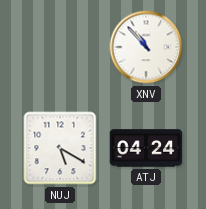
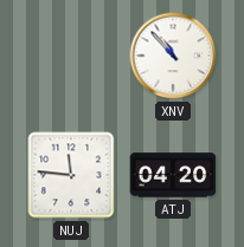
NUJ: 5:20 -> 11:46 (71, 175)
ATJ: 04:24 -> 04:20 (173, 175)
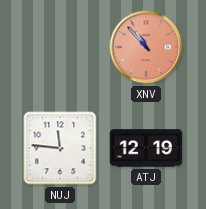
XNV dial: white -> salmon (146, 47)
ATJ: 04:20 -> 12:19 (146, 148)
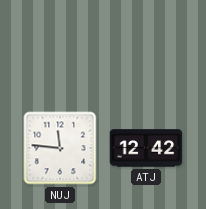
XNV: 10:53 -> none (146, 47)
ATJ: 12:19 -> 12:42 (146, 148)
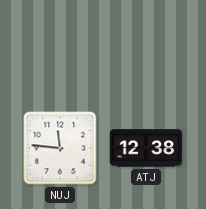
ATJ: 12:42 -> 12:38 (146, 148)
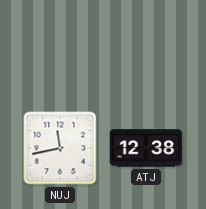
NUJ: 11:46 -> 11:43 (60, 148)
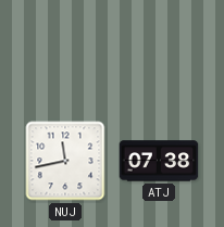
ATJ: 12:38 -> 07:38 (159, 161)
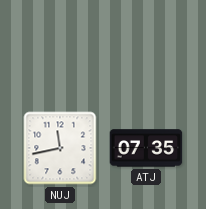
ATJ: 07:38 -> 07:35 (146, 148)
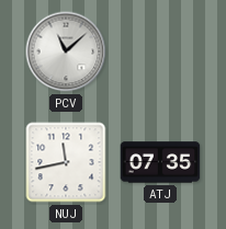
PCV: none -> 11:08 (66, 51)
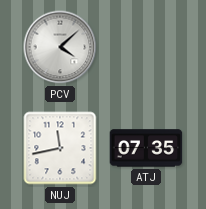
PCV: 11:08 -> 4:08 (60, 47)
